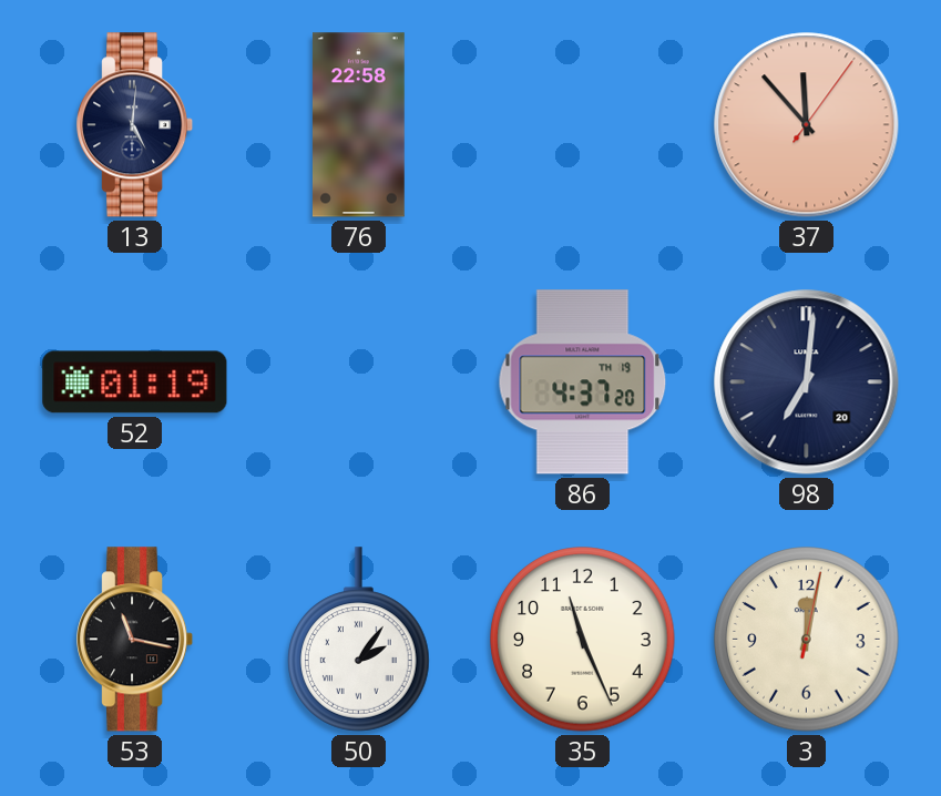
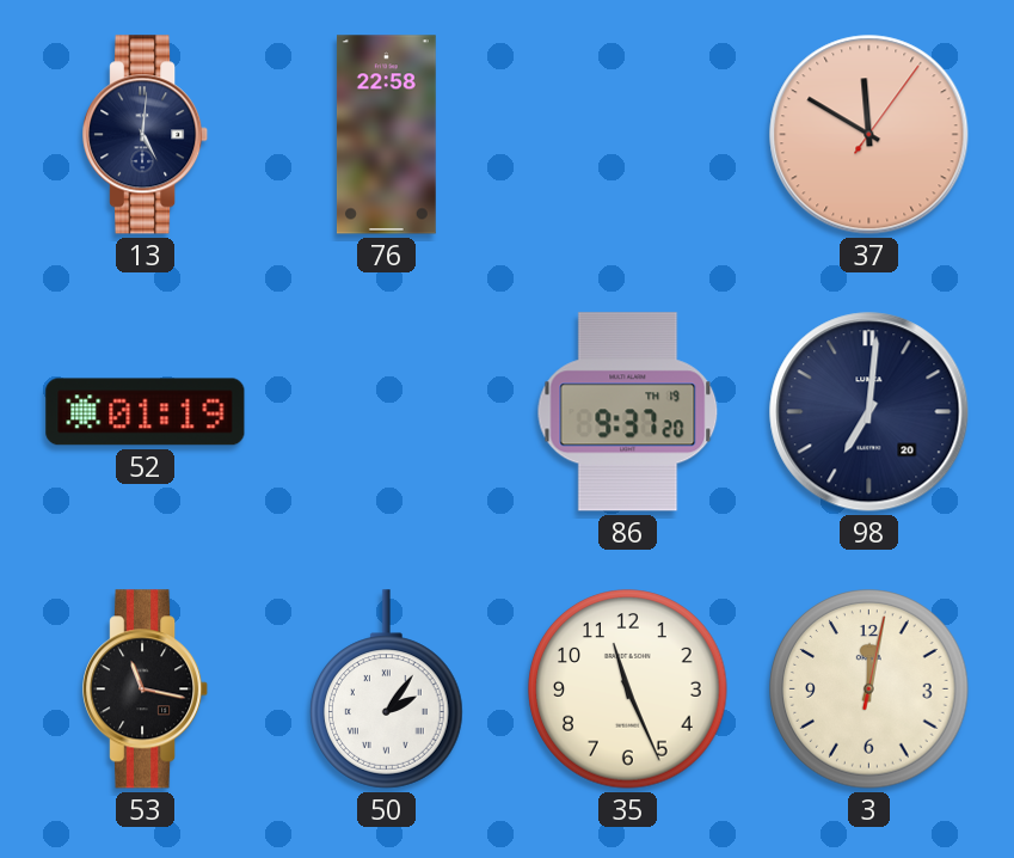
37: 11:53 -> 11:50 (869, 135)
86: 4:37 -> 9:37 (628, 412)
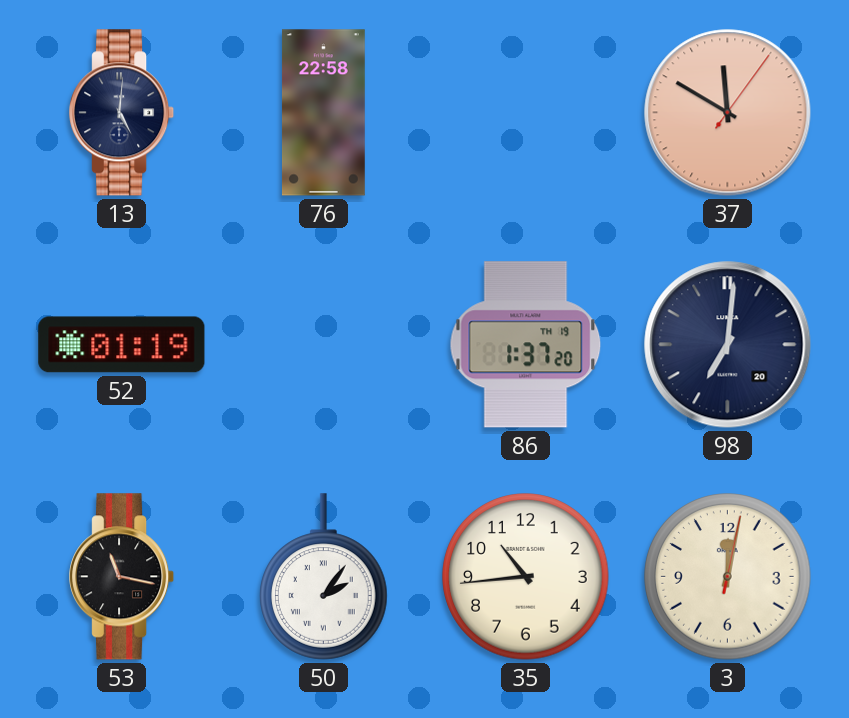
86: 9:37 -> 1:37 (526, 345)
35: 11:26 -> 10:44 (526, 577)
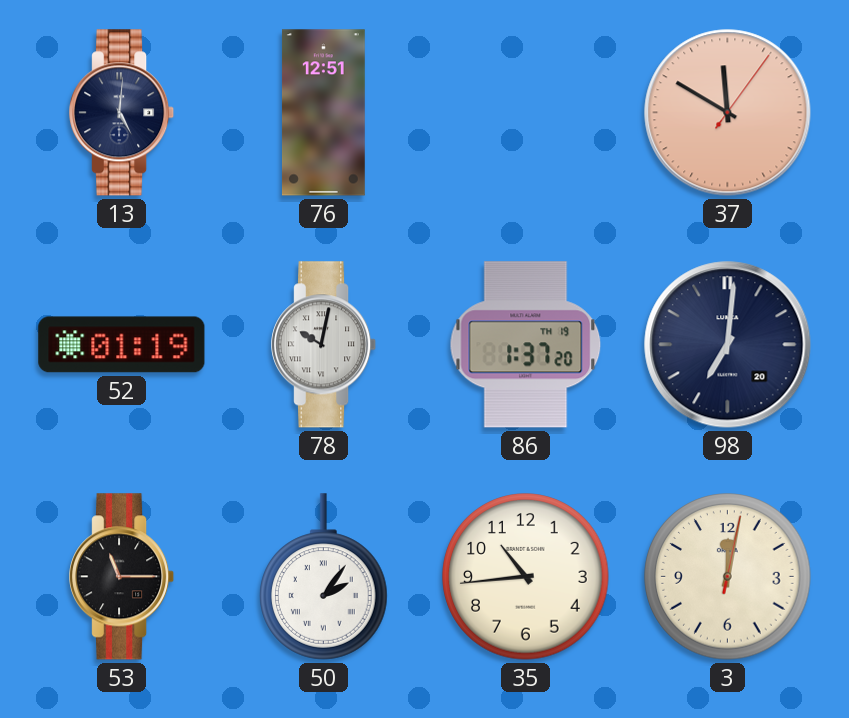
76: 22:58 -> 12:51 (323, 113)
78: none -> 10:02 (324, 345)
53: 11:17 -> 11:15 (122, 577)
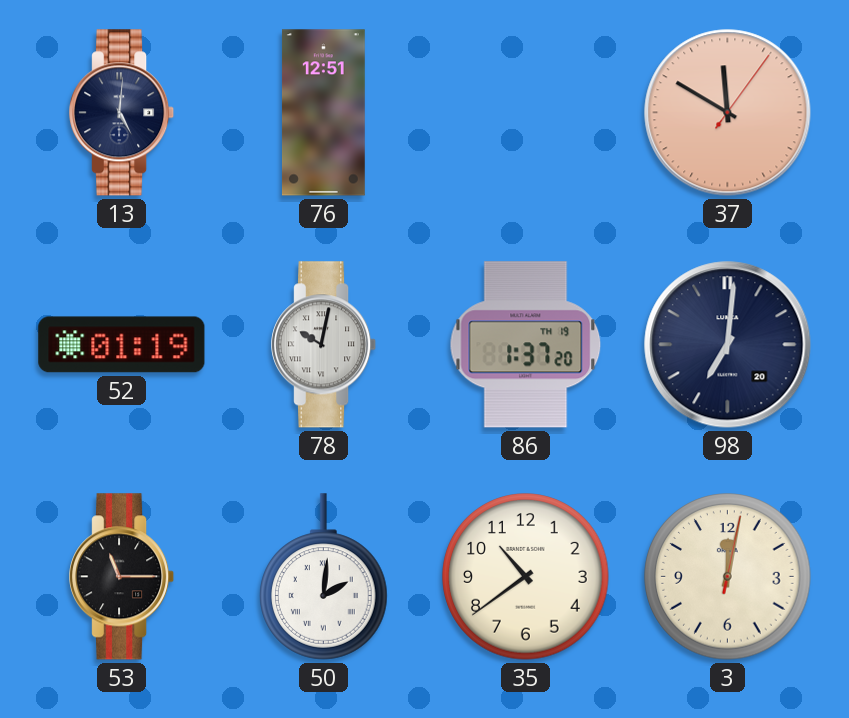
50: 2:06 -> 2:01 (324, 577)
35: 10:44 -> 10:39 (526, 577)
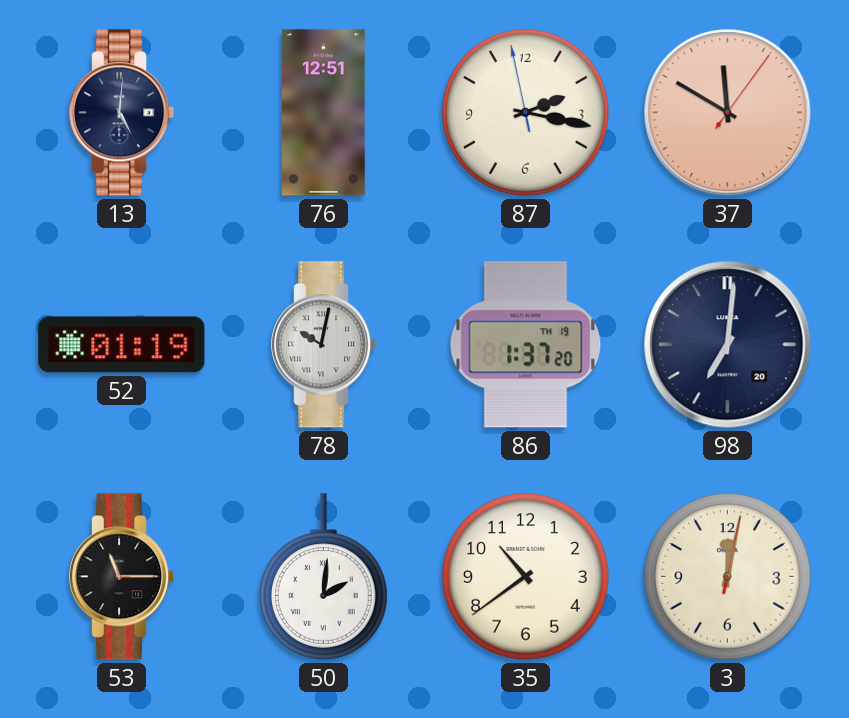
87: none -> 2:16 (526, 113)
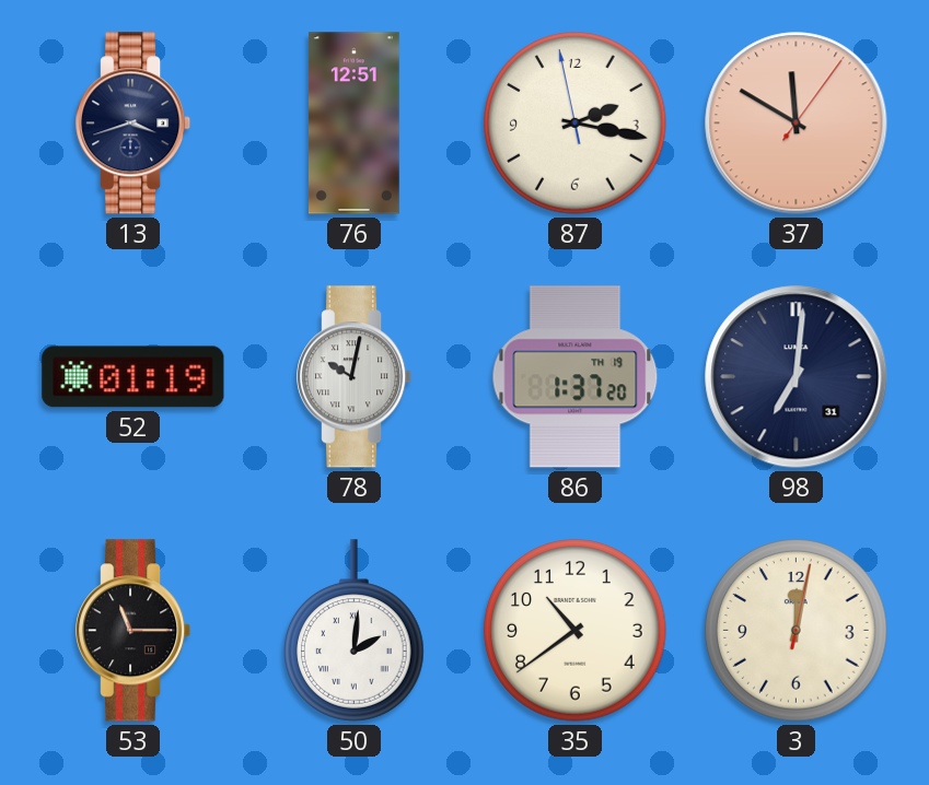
13: 5:01 -> 3:42 (133, 124)
98 date: 20 -> 31 (797, 377)
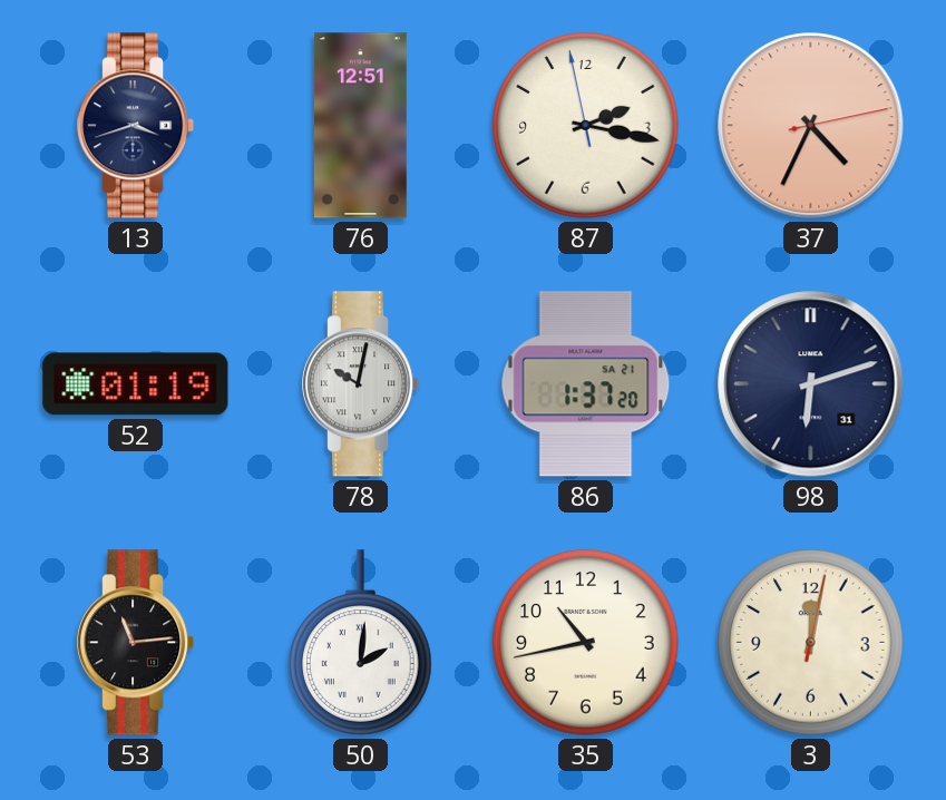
37: 11:50 -> 4:34 (811, 126)
86 date: TH 19 -> SA 21 (586, 384)
98: 7:01 -> 6:12 (811, 384)
53: 11:15 -> 11:14 (136, 643)
35: 10:39 -> 10:43 (586, 643)
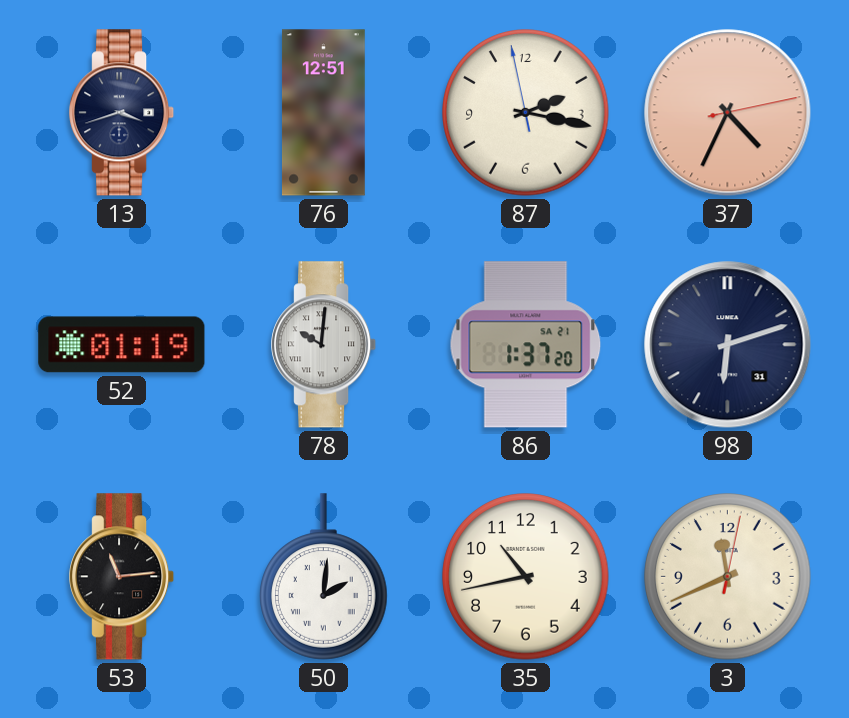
78: 10:02 -> 10:01 (324, 345)
3: 12:02 -> 11:41 (728, 577)
